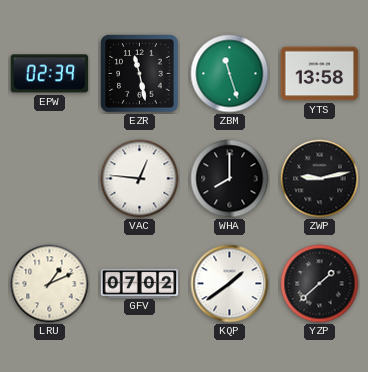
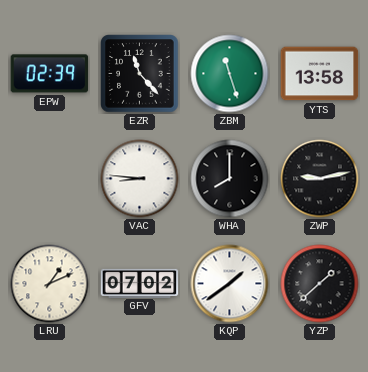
EZR: 11:28 -> 11:23 (140, 74)
VAC: 12:46 -> 8:46 (140, 179)
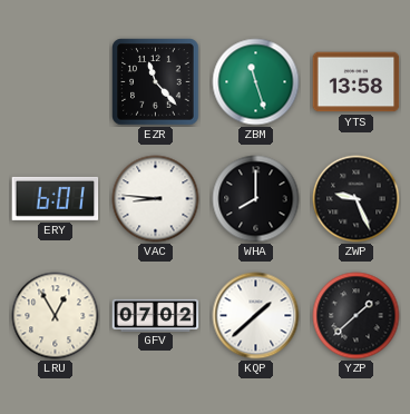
EPW: 02:39 -> none (50, 74)
ERY: none -> 6:01 (56, 198)
ZWP: 9:13 -> 9:26 (357, 199)
LRU: 1:11 -> 12:55 (56, 316)
KQP: 1:39 -> 1:38 (256, 316)
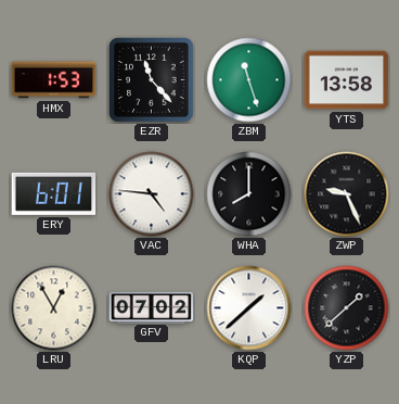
HMX: none -> 1:53 (54, 80)
VAC: 8:46 -> 4:46 (152, 194)
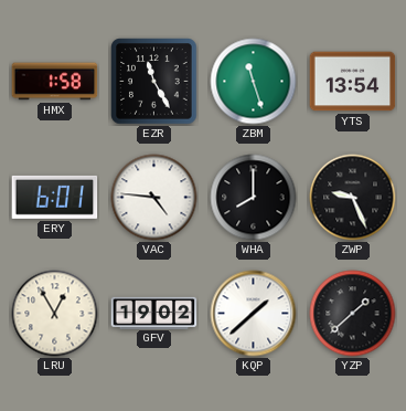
HMX: 1:53 -> 1:58 (55, 82)
EZR: 11:23 -> 11:25 (154, 82)
YTS: 13:58 -> 13:54 (353, 82)
GFV: 07:02 -> 19:02 (154, 313)
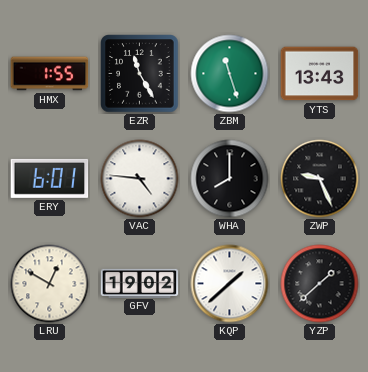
HMX: 1:58 -> 1:55 (50, 74)
YTS: 13:54 -> 13:43 (320, 74)
LRU: 12:55 -> 12:50 (50, 284)
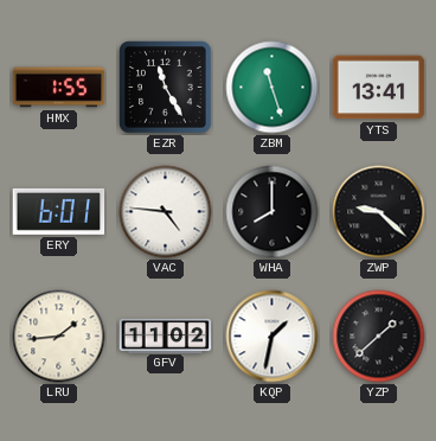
YTS: 13:43 -> 13:41 (379, 88)
ZWP: 9:26 -> 9:22 (379, 212)
LRU: 12:50 -> 1:44 (59, 337)
GFV: 19:02 -> 11:02 (166, 335)
KQP: 1:38 -> 1:32 (272, 337)
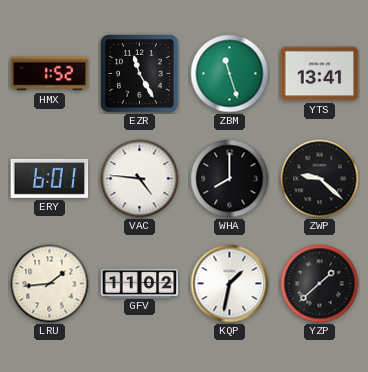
HMX: 1:55 -> 1:52 (50, 74)
